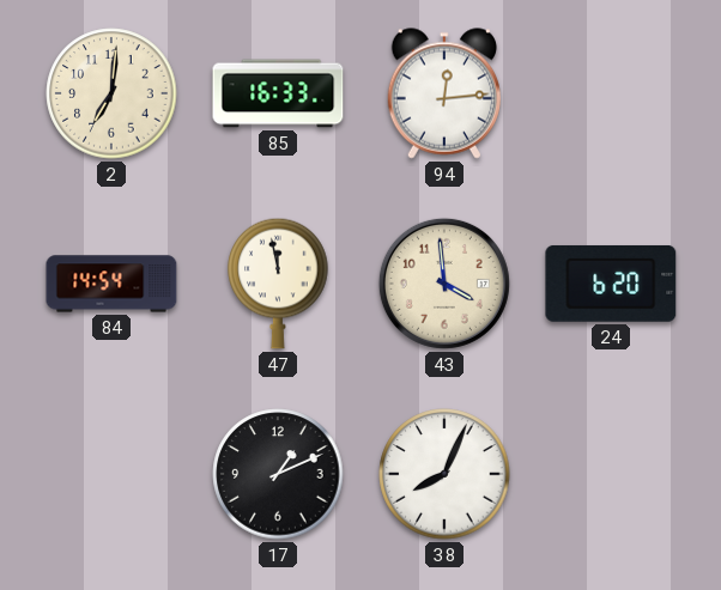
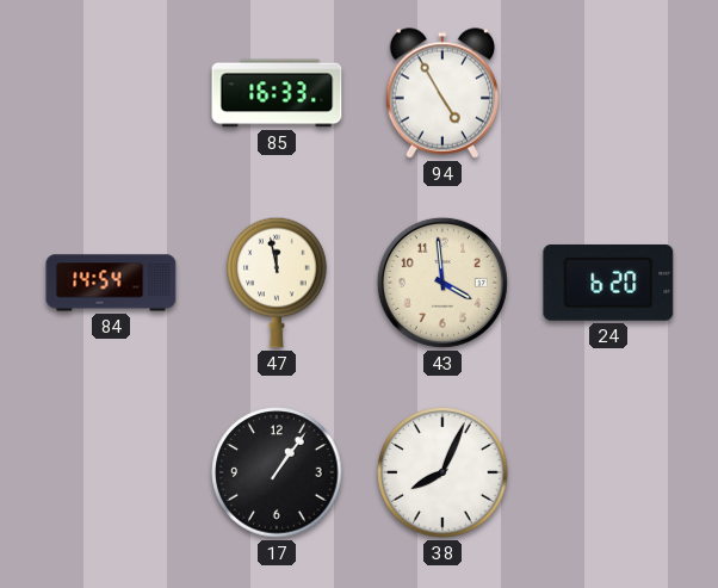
2: 7:01 -> none (111, 93)
94: 12:14 -> 4:55 (441, 93)
17: 1:11 -> 1:06 (277, 472)
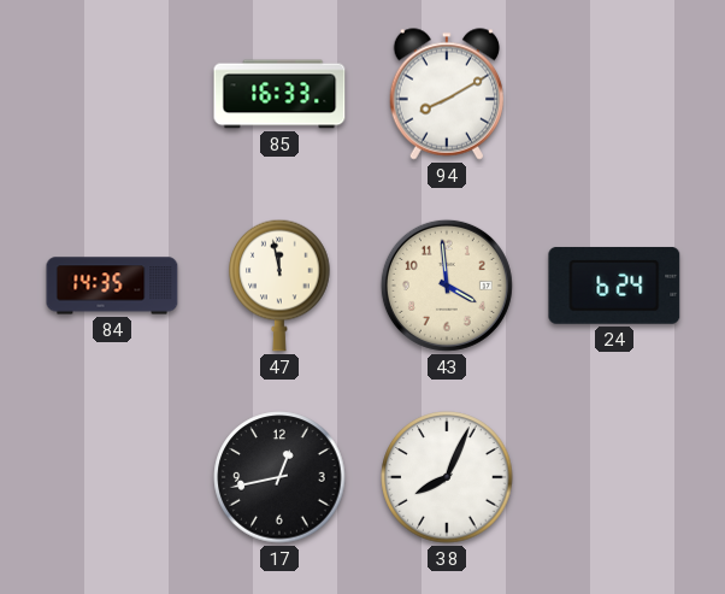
94: 4:55 -> 8:10 (446, 94)
84: 14:54 -> 14:35 (112, 286)
24: 6:20 -> 6:24 (614, 286)
17: 1:06 -> 12:43 (279, 477)
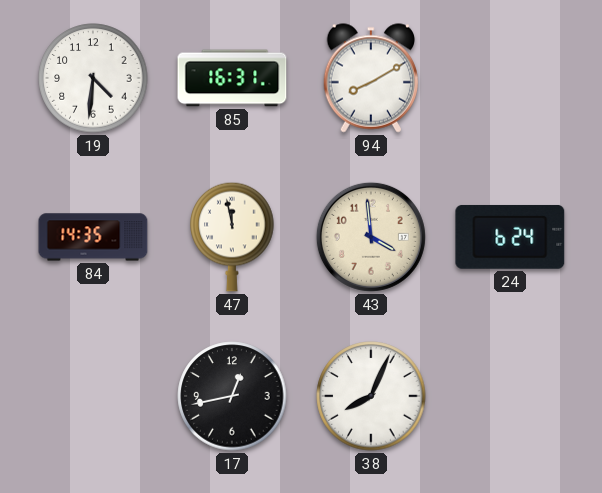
19: none -> 4:31 (93, 78)
85: 16:33 -> 16:31 (232, 78)
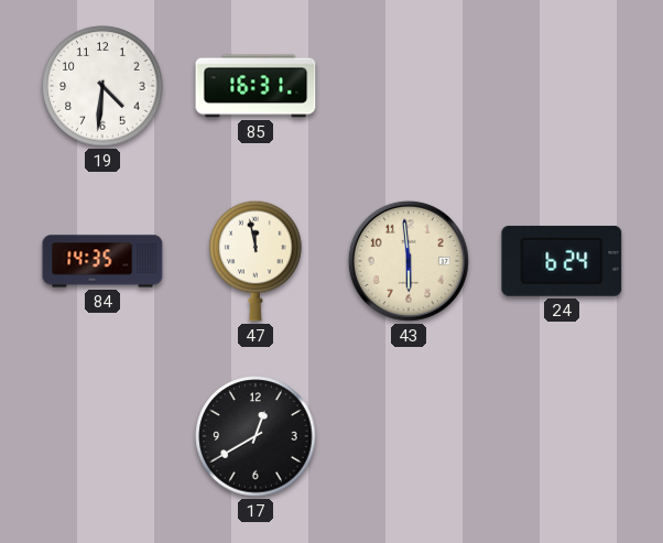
94: 8:10 -> none (370, 78)
43: 3:59 -> 5:59 (409, 261)
17: 12:43 -> 12:40 (256, 436)
38: 8:04 -> none (371, 396)
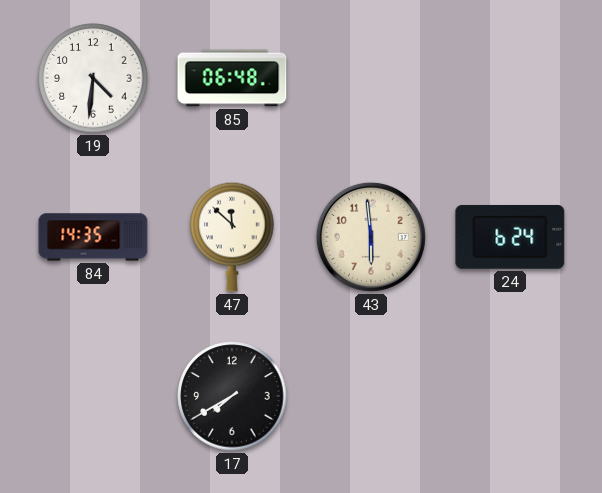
85: 16:31 -> 06:48 (232, 78)
47: 11:58 -> 11:52 (232, 237)
17: 12:40 -> 7:40 (232, 396)
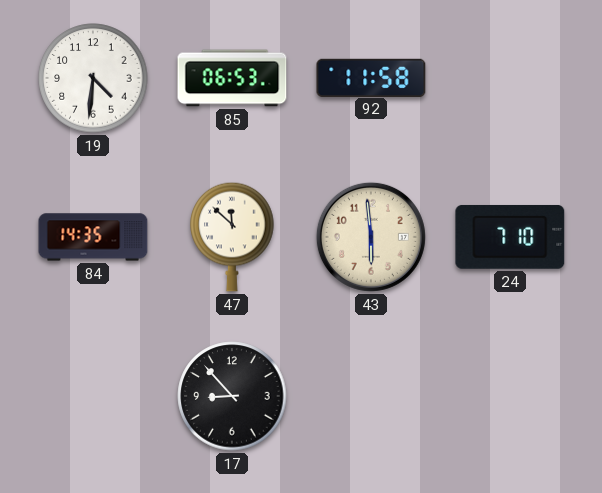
85: 06:48 -> 06:53 (232, 78)
92: none -> 11:58 (371, 77)
24: 6:24 -> 7:10 (510, 237)
17: 7:40 -> 8:53 (232, 396)
